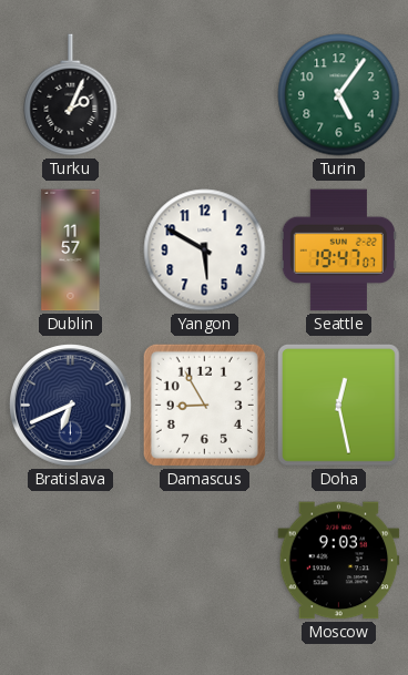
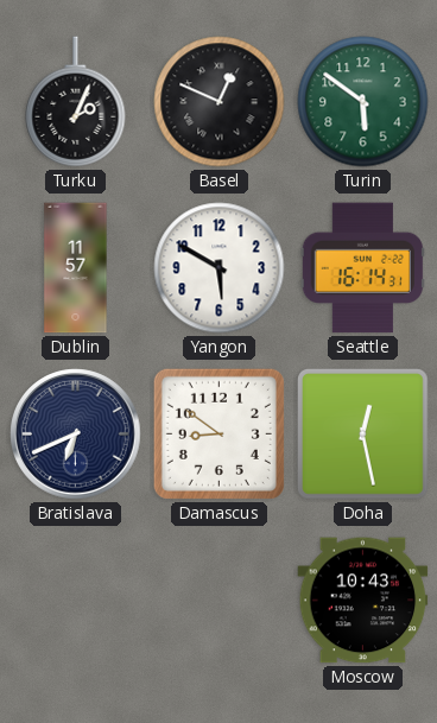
Basel: none -> 12:49 (220, 102)
Turin: 5:06 -> 5:51 (363, 102)
Seattle: 19:47 -> 16:14 (362, 268)
Damascus: 8:55 -> 8:51 (218, 433)
Moscow: 9:03 -> 10:43 (363, 601)
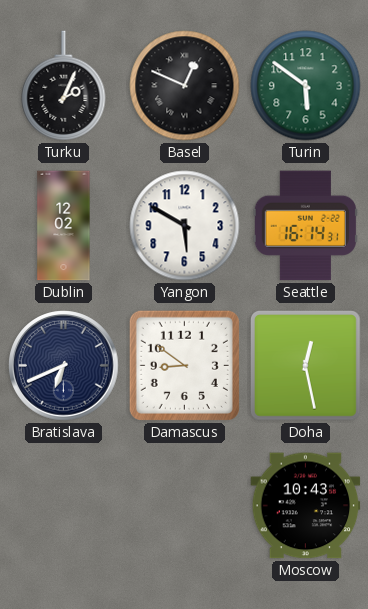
Dublin: 11:57 -> 12:02 (64, 226)
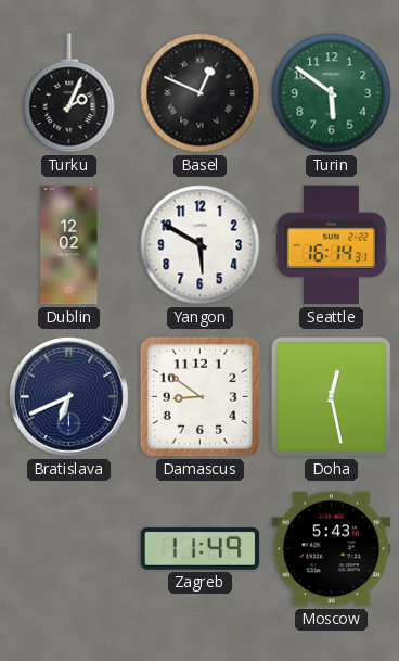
Zagreb: none -> 11:49 (201, 548)
Moscow: 10:43 -> 5:43 (332, 549)
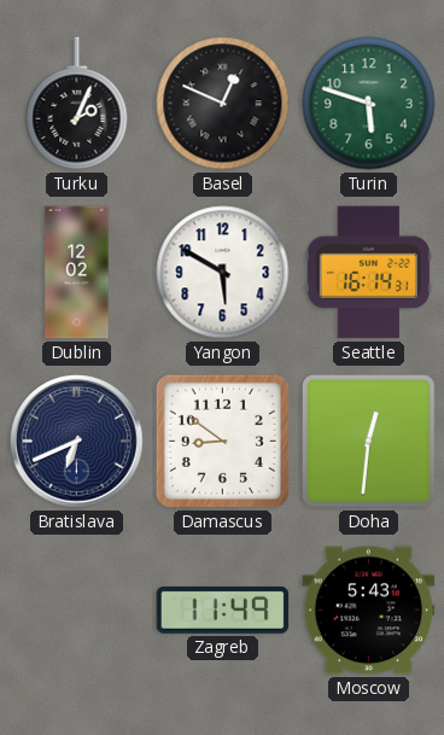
Turin: 5:51 -> 5:48 (369, 104)
Doha: 12:28 -> 12:31 (369, 442)
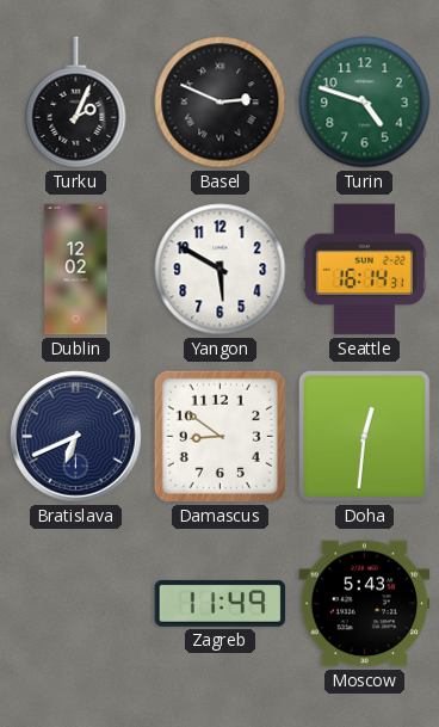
Basel: 12:49 -> 2:49 (221, 103)
Turin: 5:48 -> 4:48 (365, 103)
